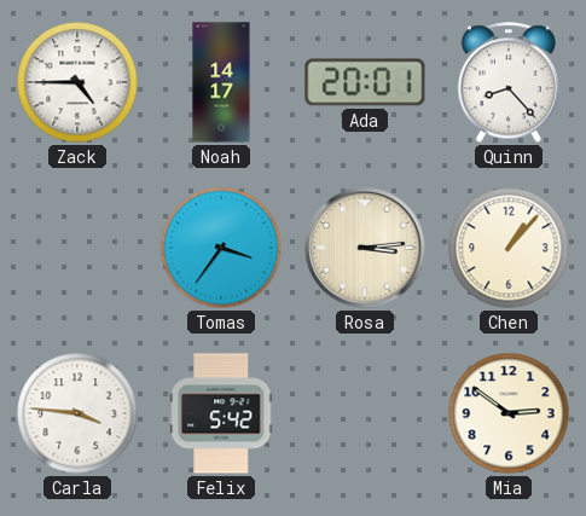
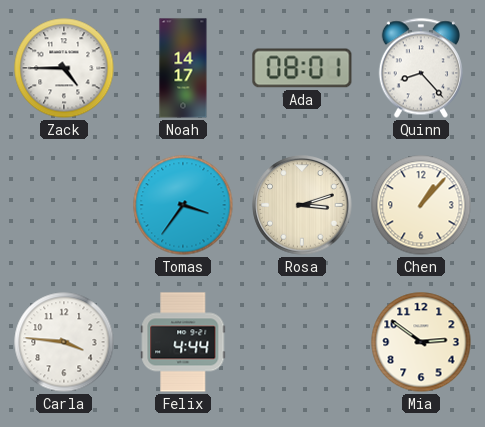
Ada: 20:01 -> 08:01 (302, 68)
Rosa: 3:14 -> 3:12 (302, 205)
Felix: 5:42 -> 4:44 (183, 342)
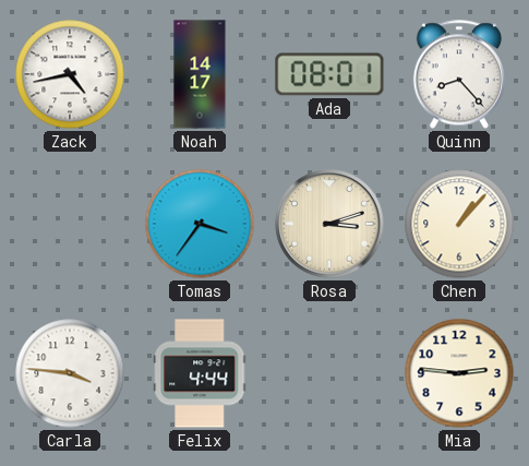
Zack: 4:45 -> 4:43 (70, 74)
Mia: 2:51 -> 2:46 (459, 373)
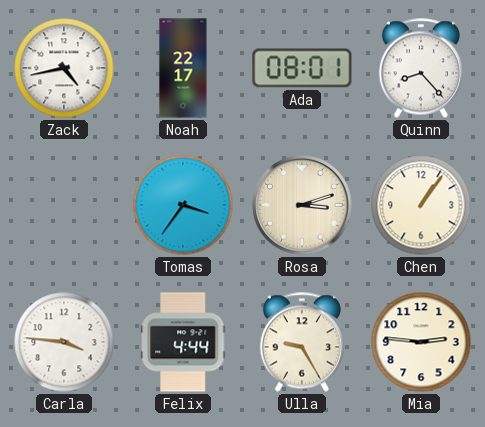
Noah: 14:17 -> 22:17 (183, 68)
Chen: 1:07 -> 1:06 (421, 205)
Ulla: none -> 9:25 (302, 342)
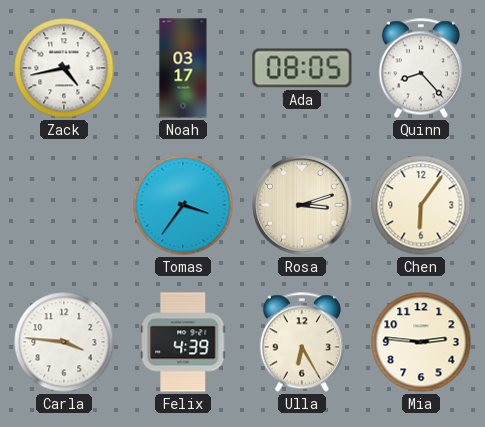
Noah: 22:17 -> 03:17 (183, 68)
Ada: 08:01 -> 08:05 (302, 68)
Chen: 1:06 -> 6:06 (421, 205)
Felix: 4:44 -> 4:39 (183, 342)
Ulla: 9:25 -> 6:25 (302, 342)
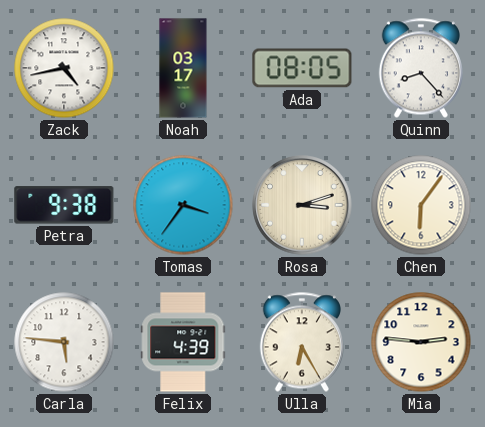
Petra: none -> 9:38 (64, 205)
Carla: 3:46 -> 5:46 (64, 342)
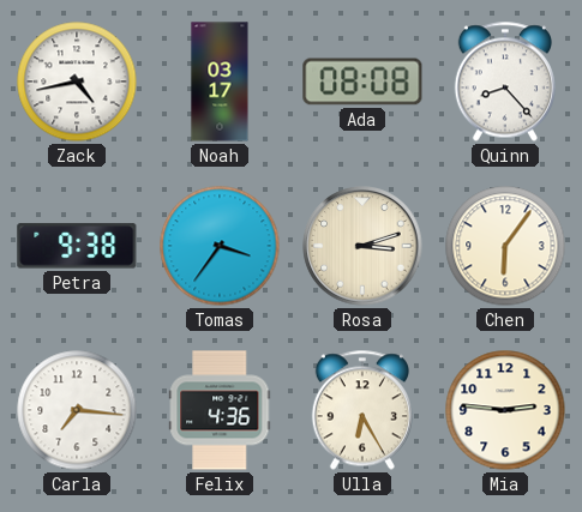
Ada: 08:05 -> 08:08 (362, 82)
Carla: 5:46 -> 7:16 (77, 410)
Felix: 4:39 -> 4:36 (220, 410)
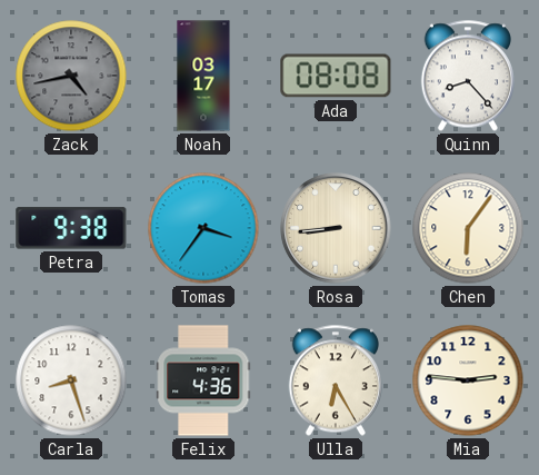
Zack dial: white -> grey (71, 76)
Rosa: 3:12 -> 8:44 (336, 228)
Carla: 7:16 -> 8:27 (71, 380)
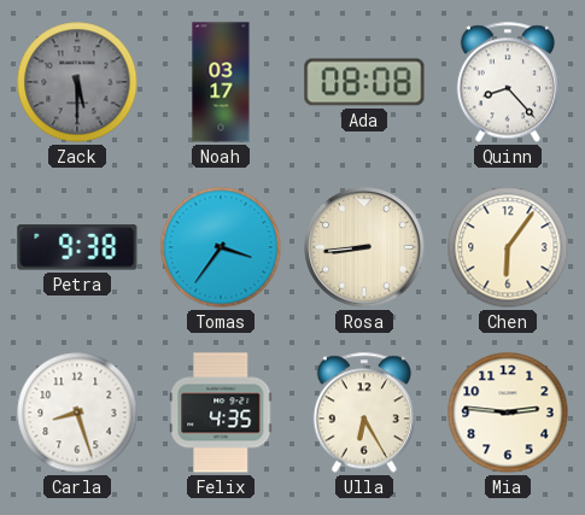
Zack: 4:43 -> 5:30 (77, 82)
Felix: 4:36 -> 4:35 (221, 412)
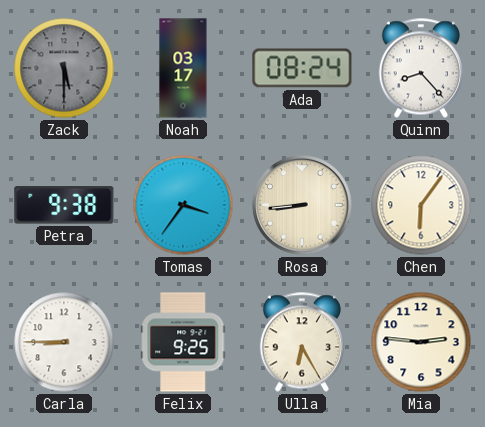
Ada: 08:08 -> 08:24 (302, 68)
Carla: 8:27 -> 8:45 (64, 342)
Felix: 4:35 -> 9:25 (183, 342)
